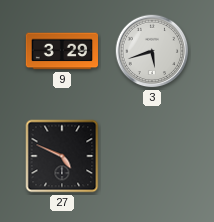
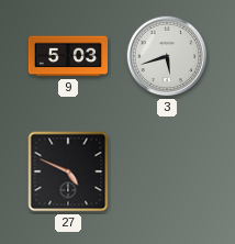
9: 3:29 -> 5:03 (67, 56)
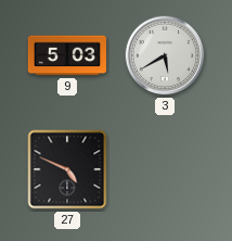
3: 5:42 -> 5:40 (165, 55)
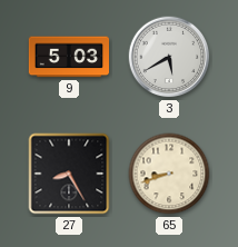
27: 4:49 -> 8:25 (69, 174)
65: none -> 8:42 (169, 174)
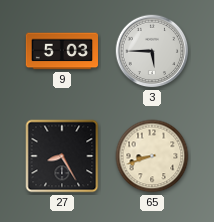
3: 5:40 -> 5:45 (152, 51)
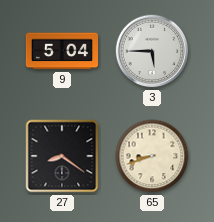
9: 5:03 -> 5:04 (61, 51)
27: 8:25 -> 8:21 (62, 156)
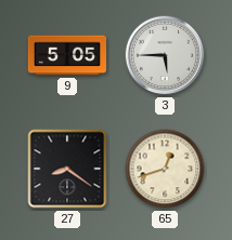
9: 5:04 -> 5:05 (66, 55)
65: 8:42 -> 12:42 (165, 169)
